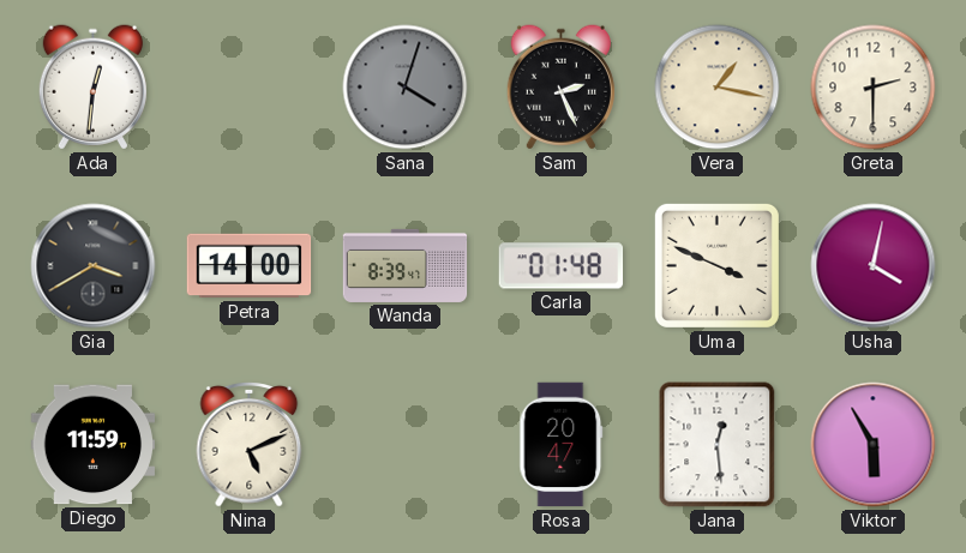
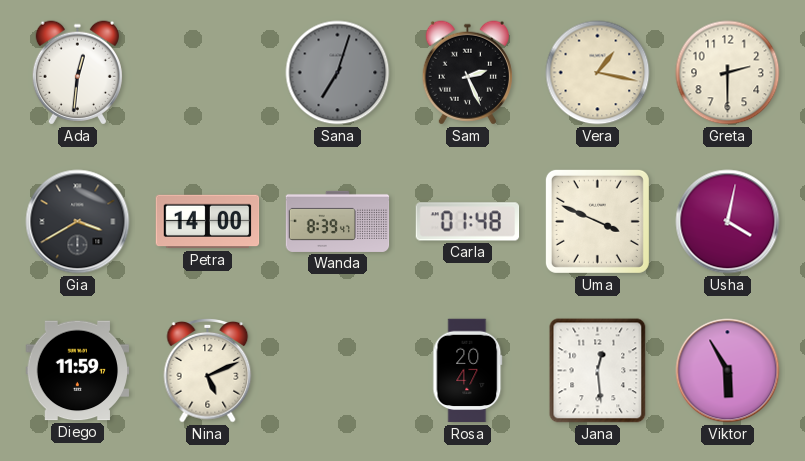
Sana: 4:03 -> 7:03 (338, 73)
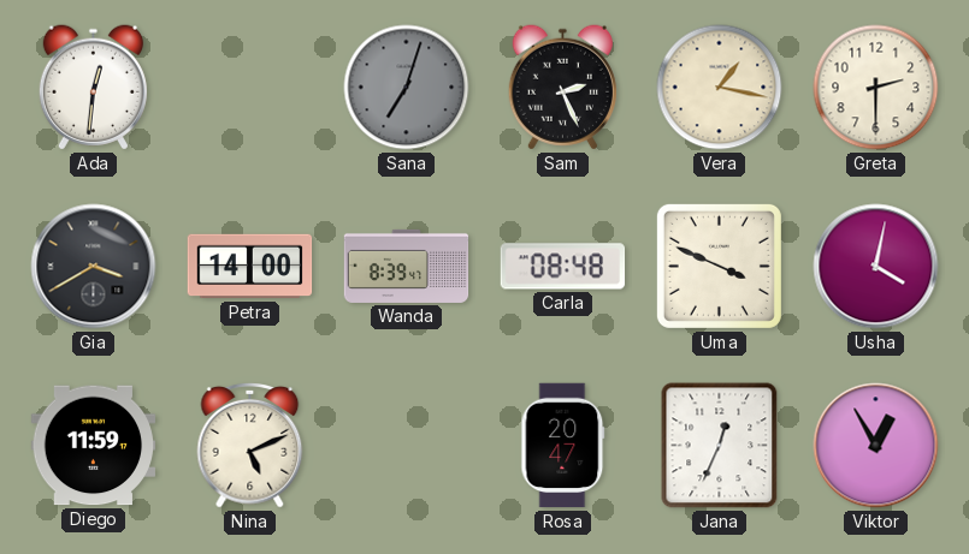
Carla: 01:48 -> 08:48 (563, 267)
Jana: 12:29 -> 12:34 (720, 446)
Viktor: 5:55 -> 12:55 (876, 446)
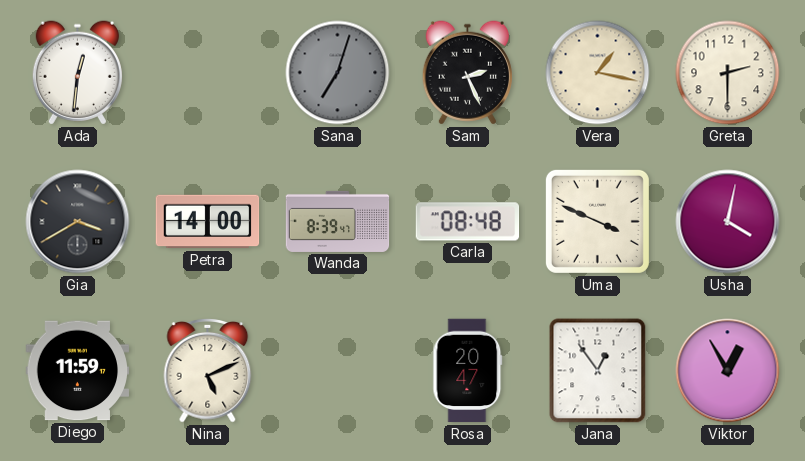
Jana: 12:34 -> 12:54 (598, 371)
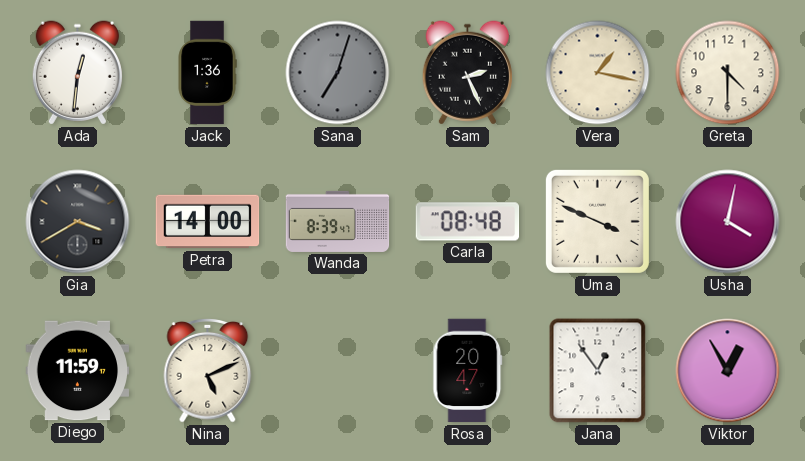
Jack: none -> 1:36 (207, 73)
Greta: 2:30 -> 4:30 (728, 73)
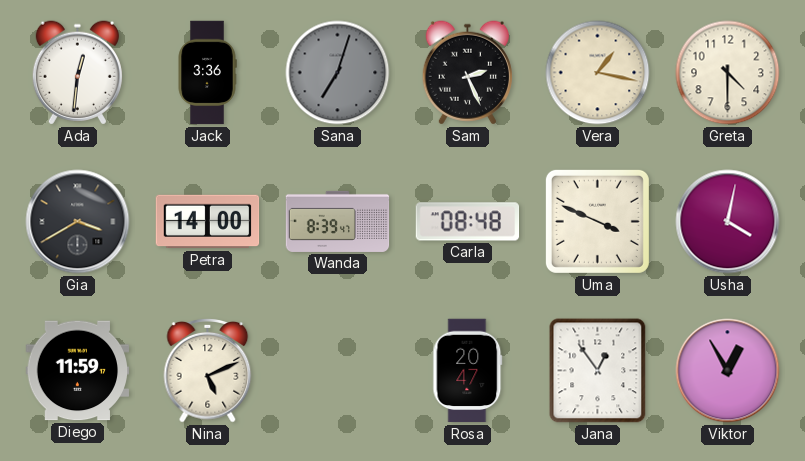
Jack: 1:36 -> 3:36 (207, 73)
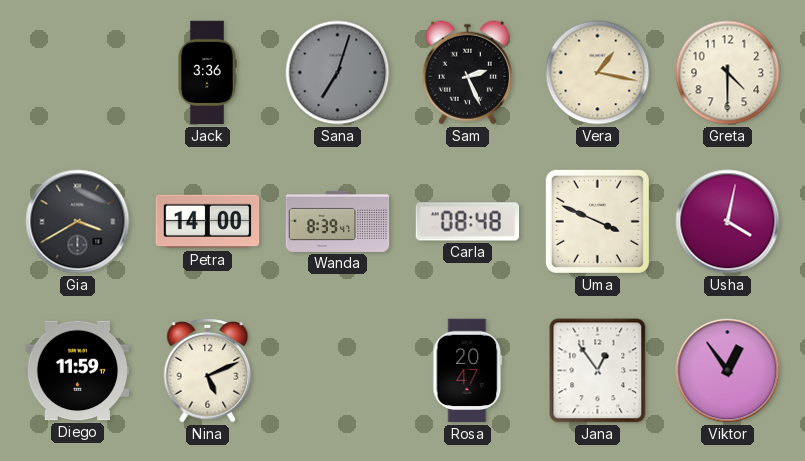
Ada: 12:31 -> none (77, 73)
Viktor: 12:55 -> 12:54 (728, 371)
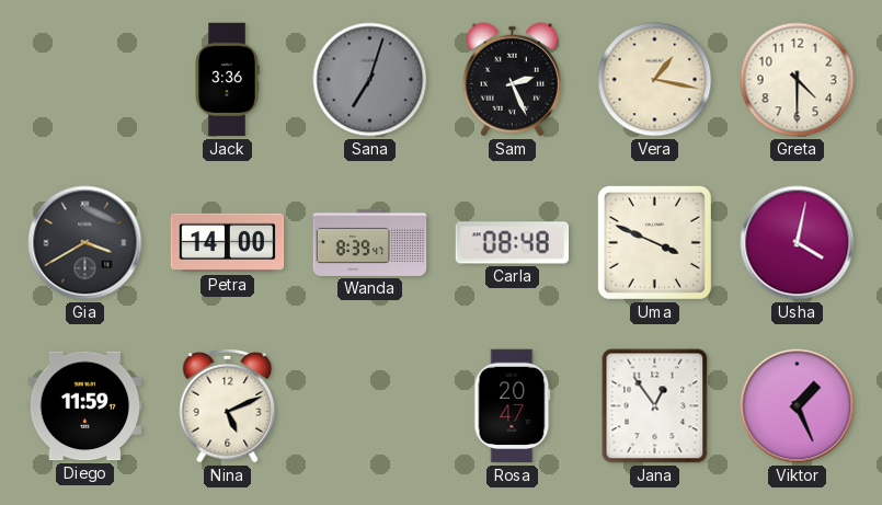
Viktor: 12:54 -> 1:26 (798, 406)
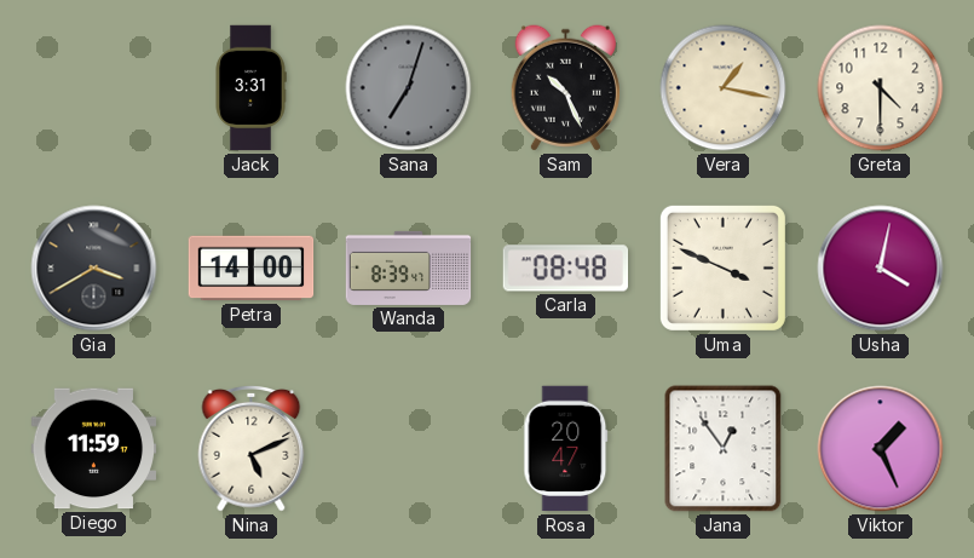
Jack: 3:36 -> 3:31 (250, 88)
Sam: 2:26 -> 10:26 (565, 88)
